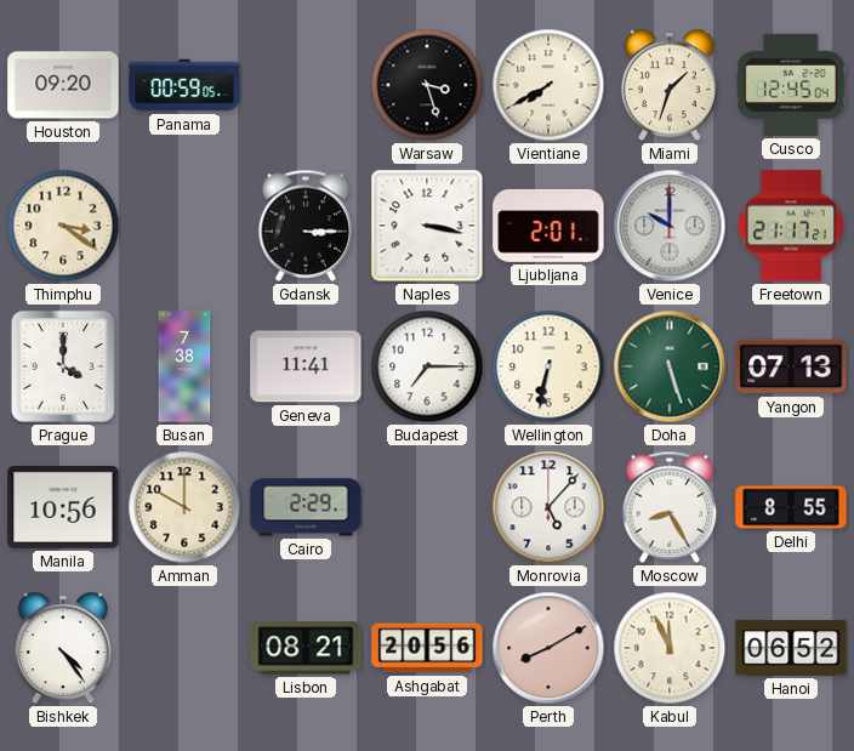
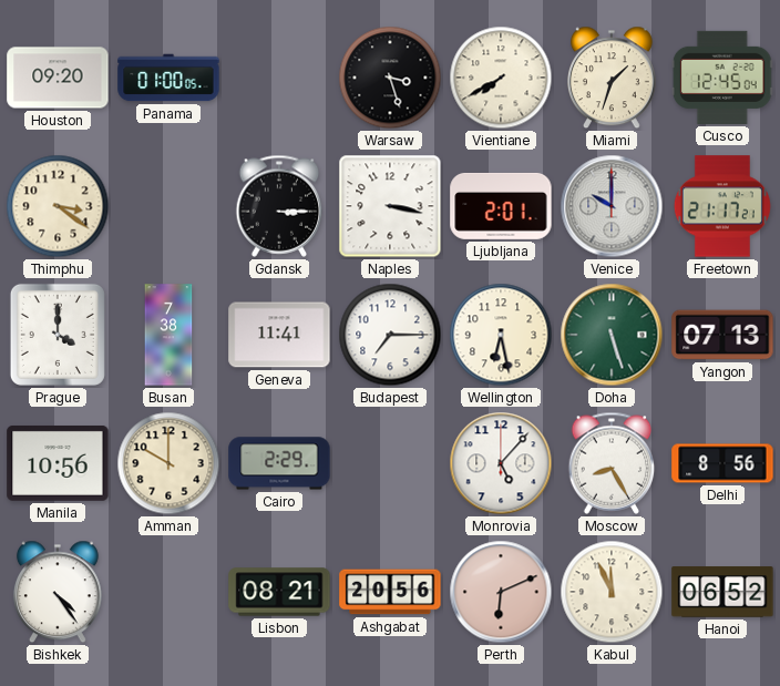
Panama: 00:59 -> 01:00 (168, 78)
Wellington: 6:32 -> 6:28 (501, 335)
Delhi: 8:55 -> 8:56 (722, 463)
Perth: 8:10 -> 6:11 (501, 592)
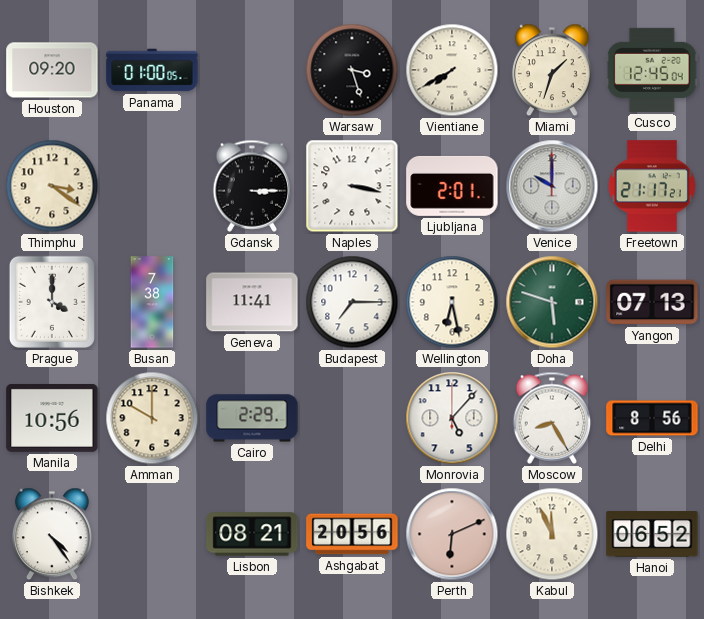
Doha: 5:27 -> 5:48 (552, 302)
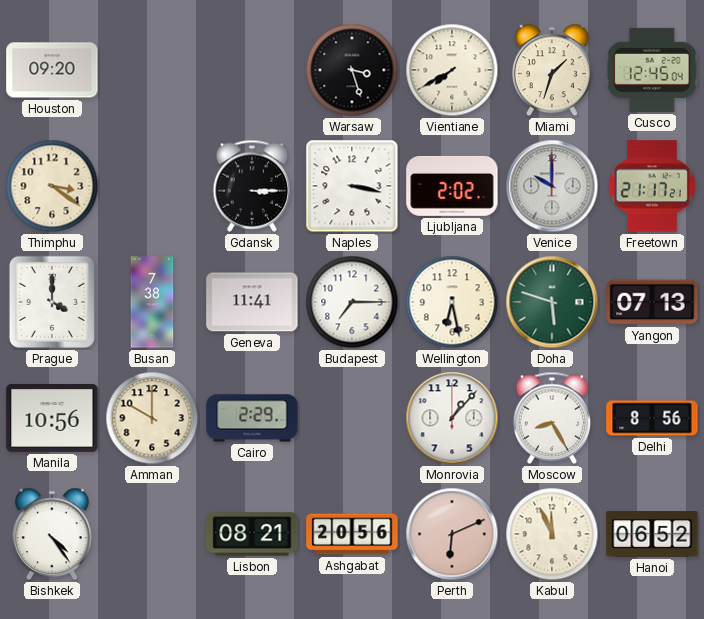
Panama: 01:00 -> none (152, 70)
Ljubljana: 2:01 -> 2:02 (452, 186)
Monrovia: 5:07 -> 1:07 (452, 418)
